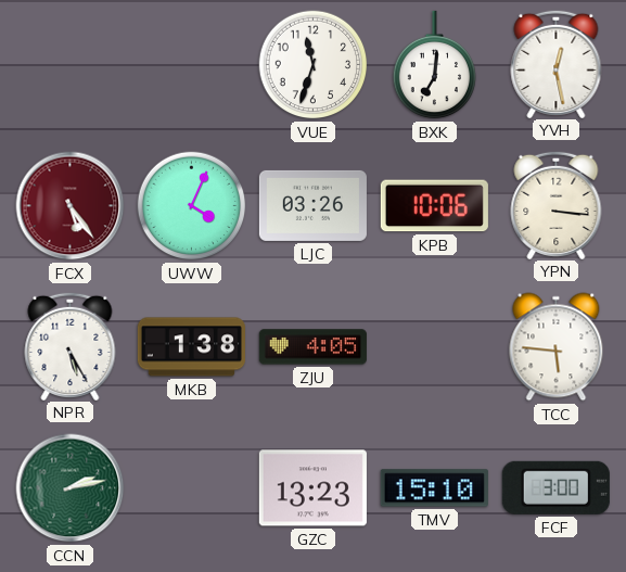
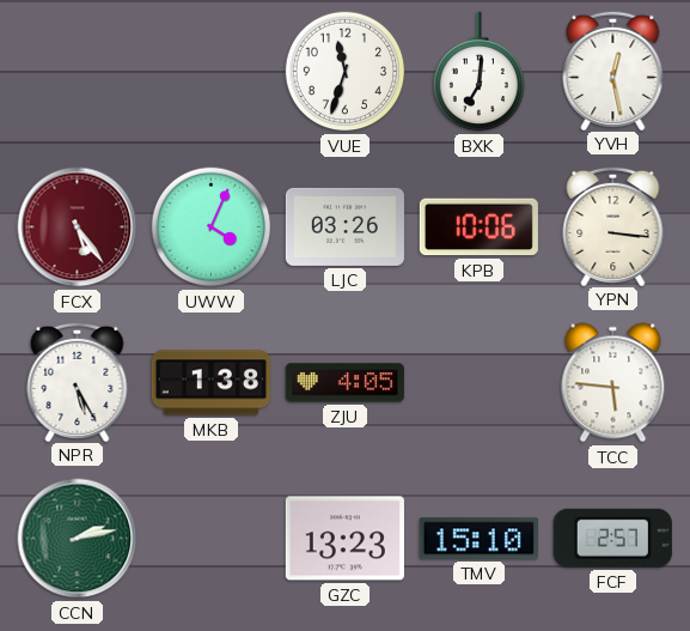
FCF: 3:00 -> 2:57 (612, 538)
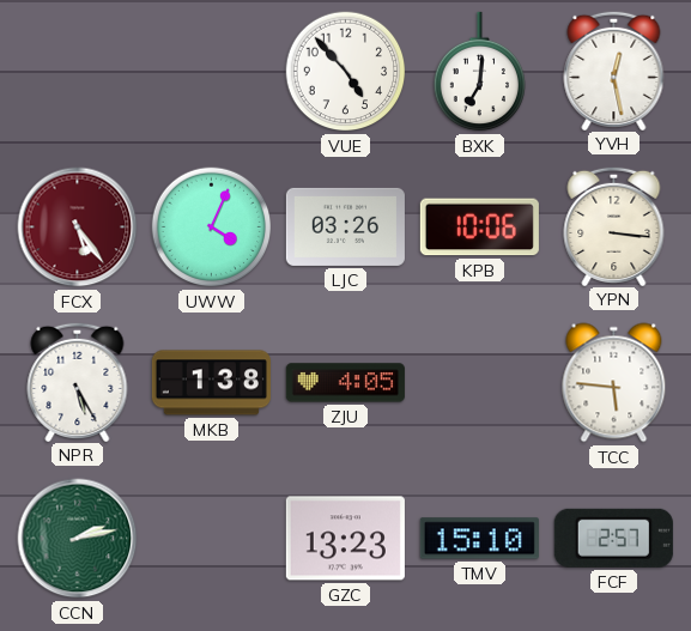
VUE: 11:33 -> 4:53 (346, 72)
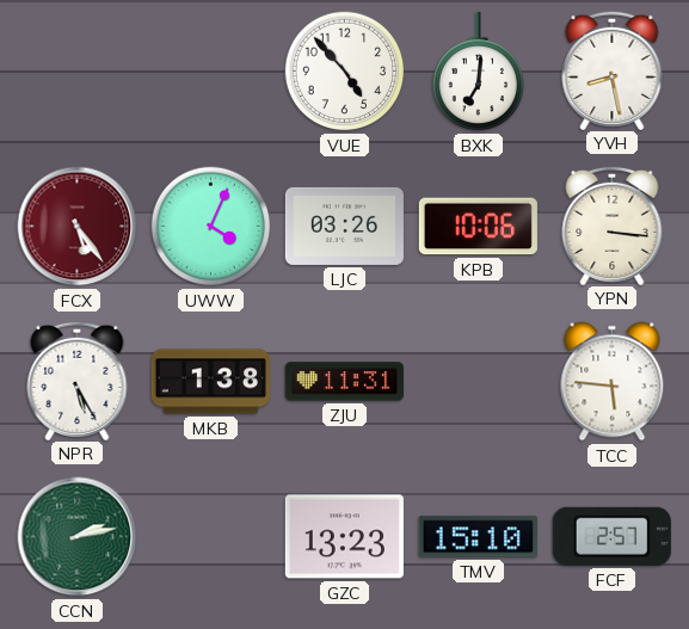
YVH: 12:28 -> 8:28 (613, 69)
ZJU: 4:05 -> 11:31 (344, 382)
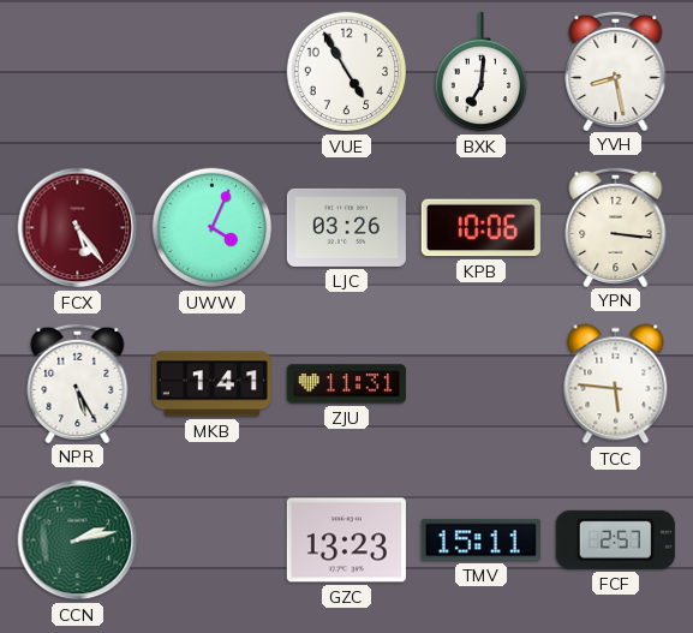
VUE: 4:53 -> 4:55 (347, 72)
MKB: 1:38 -> 1:41 (211, 384)
TMV: 15:10 -> 15:11 (480, 541)
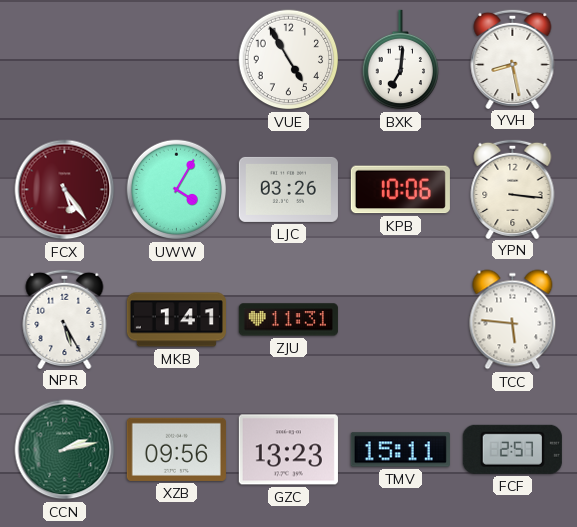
UWW: 4:04 -> 4:05 (177, 190)
XZB: none -> 09:56 (176, 449)
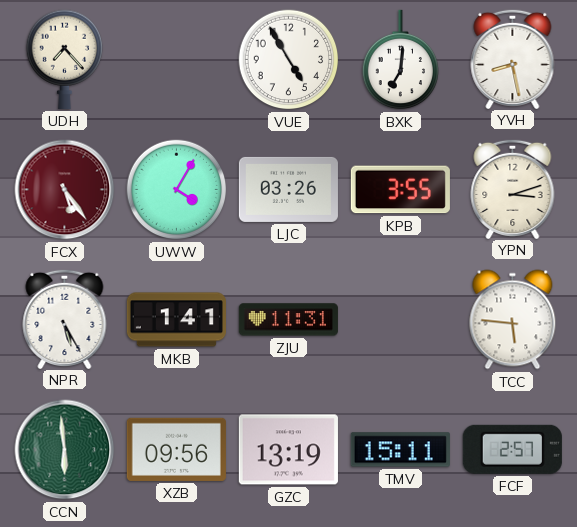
UDH: none -> 7:23 (64, 59)
KPB: 10:06 -> 3:55 (400, 190)
YPN: 3:16 -> 3:12 (513, 188)
CCN: 2:13 -> 5:59 (65, 450)
GZC: 13:23 -> 13:19 (288, 450)
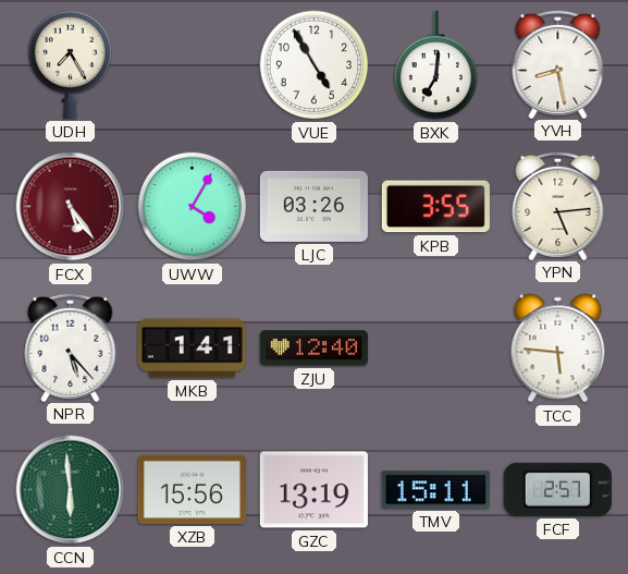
UDH: 7:23 -> 7:25 (70, 64)
YPN: 3:12 -> 5:14 (558, 205)
NPR: 5:25 -> 5:23 (71, 346)
ZJU: 11:31 -> 12:40 (313, 349)
XZB: 09:56 -> 15:56 (192, 489)
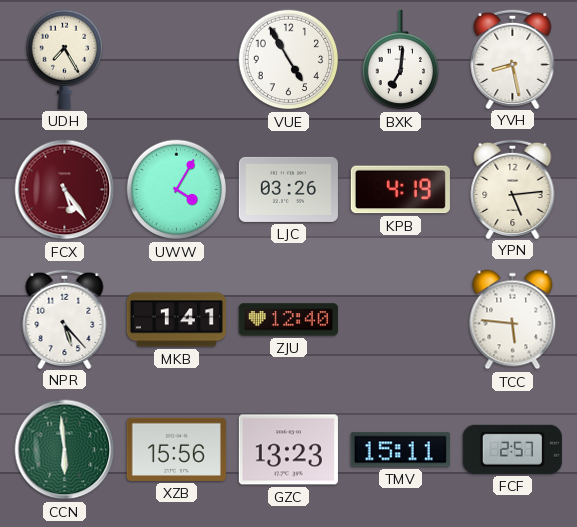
KPB: 3:55 -> 4:19 (400, 190)
GZC: 13:19 -> 13:23 (288, 450)
